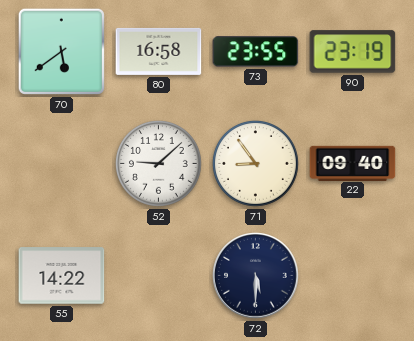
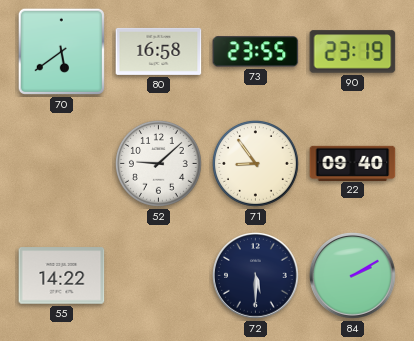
84: none -> 2:10 (353, 276)
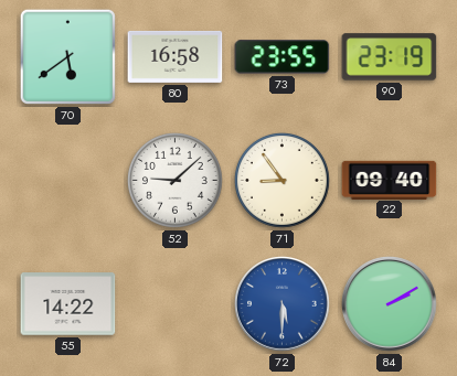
72 dial: navy -> blue (283, 304)
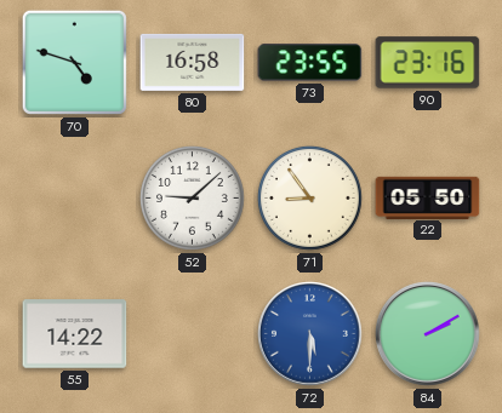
70: 5:39 -> 4:48 (74, 62)
90: 23:19 -> 23:16 (428, 63)
22: 09:40 -> 05:50 (428, 197)
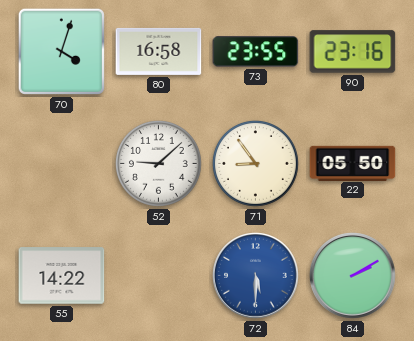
70: 4:48 -> 4:03 (61, 51)
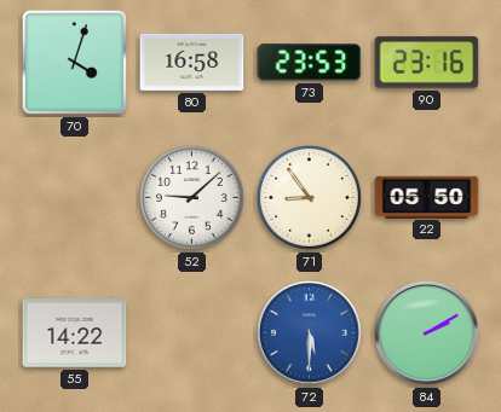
73: 23:55 -> 23:53 (310, 63)
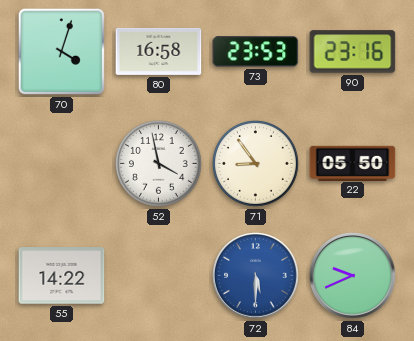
52: 9:08 -> 3:58 (158, 163)
84: 2:10 -> 9:41 (353, 276)
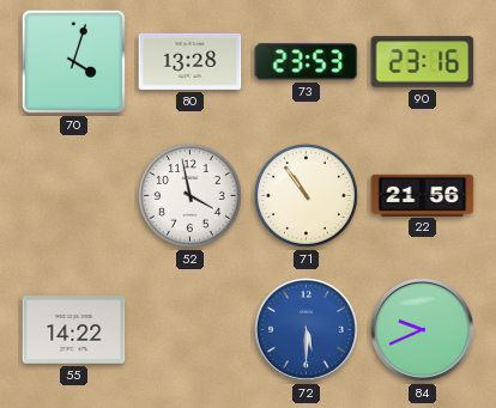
80: 16:58 -> 13:28 (190, 61)
71: 8:54 -> 10:54 (306, 195)
22: 05:50 -> 21:56 (423, 195)
